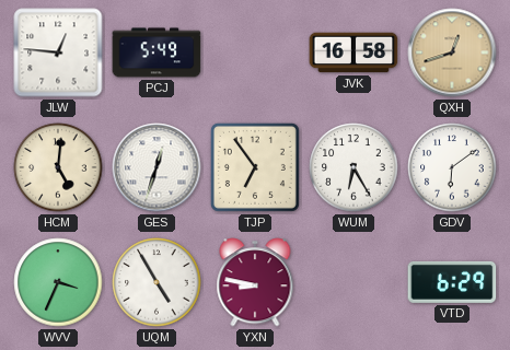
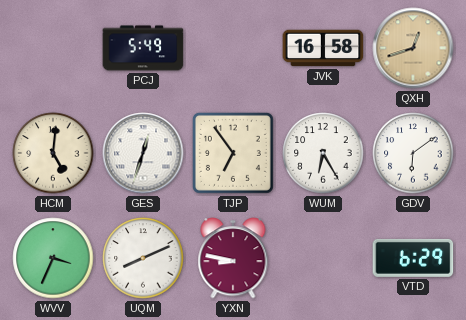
JLW: 12:46 -> none (58, 52)
UQM: 4:55 -> 8:11 (143, 258)
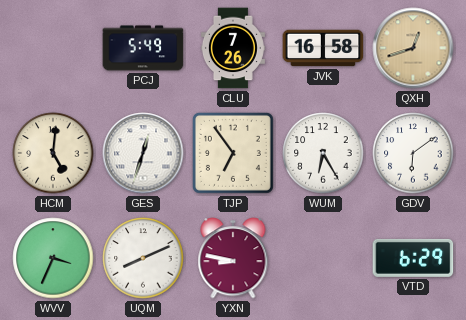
CLU: none -> 7:26 (233, 48)
